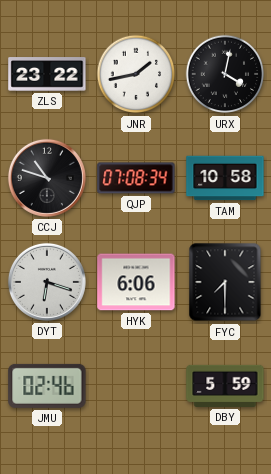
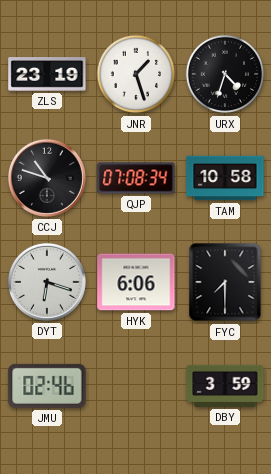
ZLS: 23:22 -> 23:19 (47, 74)
JNR: 1:43 -> 1:27 (136, 74)
URX: 4:02 -> 4:33 (225, 74)
DBY: 5:59 -> 3:59 (225, 386)
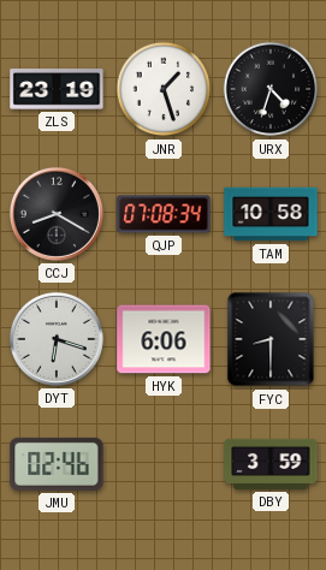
CCJ: 10:48 -> 8:20 (57, 214)
FYC: 7:30 -> 8:30 (271, 339)
